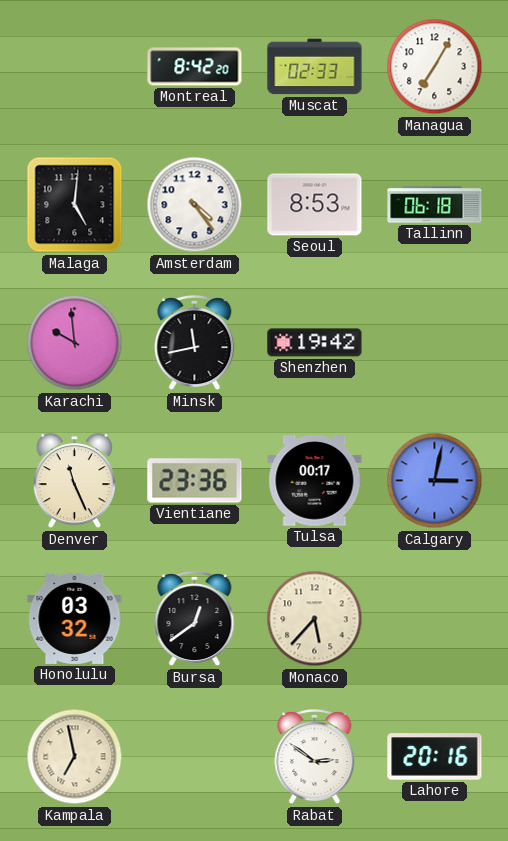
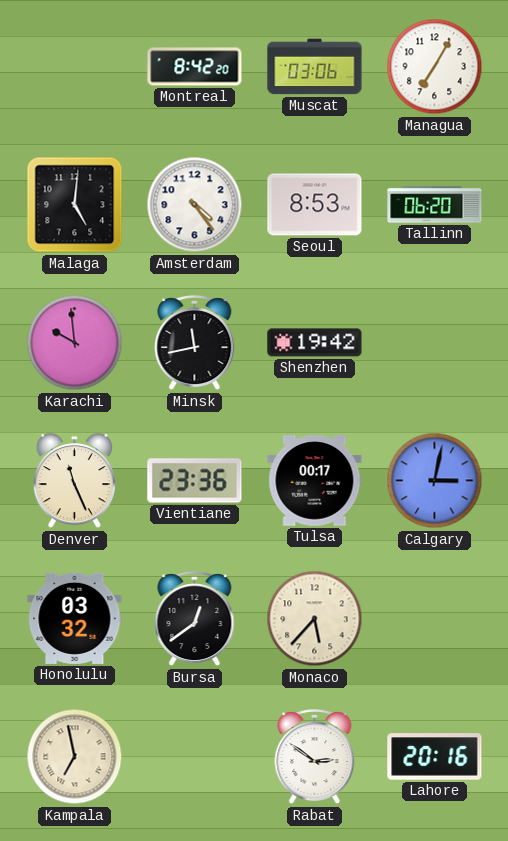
Muscat: 02:33 -> 03:06 (315, 67)
Tallinn: 06:18 -> 06:20 (435, 205)
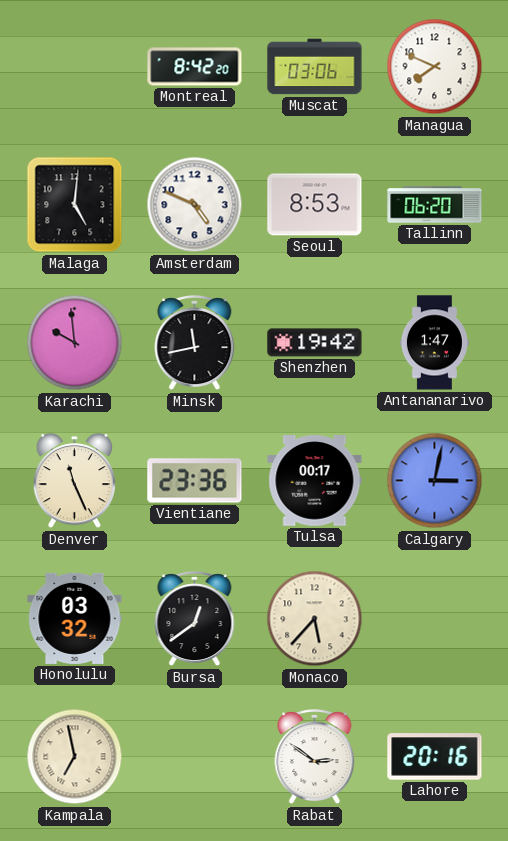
Managua: 7:05 -> 7:49 (435, 67)
Amsterdam: 4:24 -> 4:49 (195, 205)
Antananarivo: none -> 1:47 (434, 343)
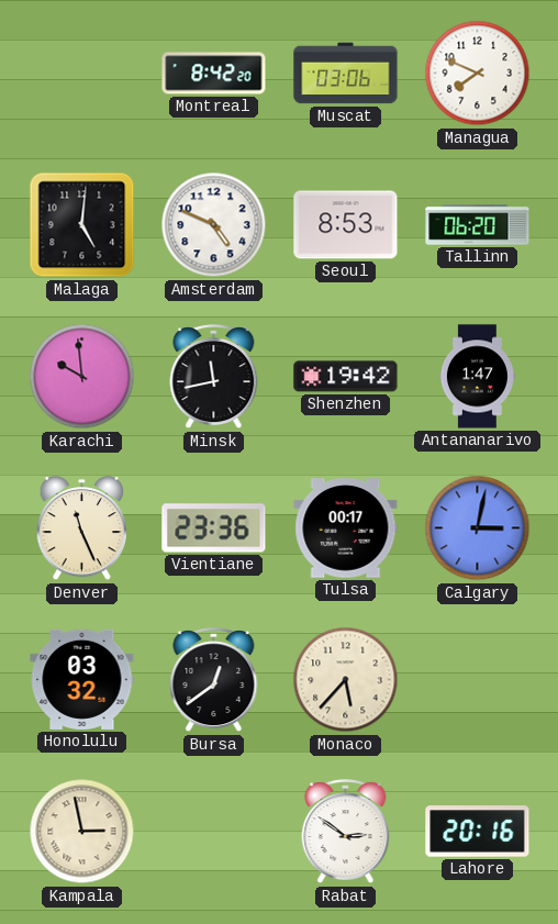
Kampala: 6:58 -> 2:58 (82, 832)
